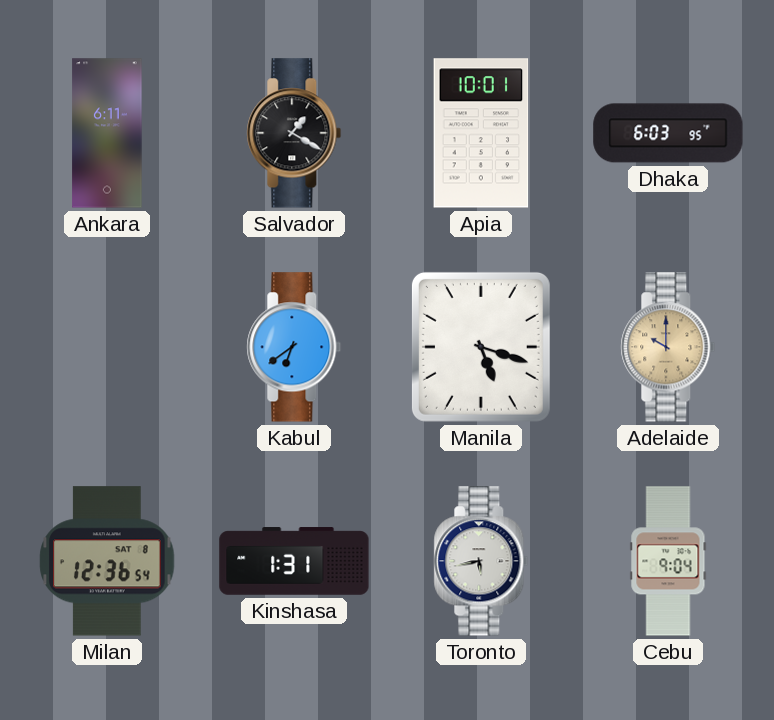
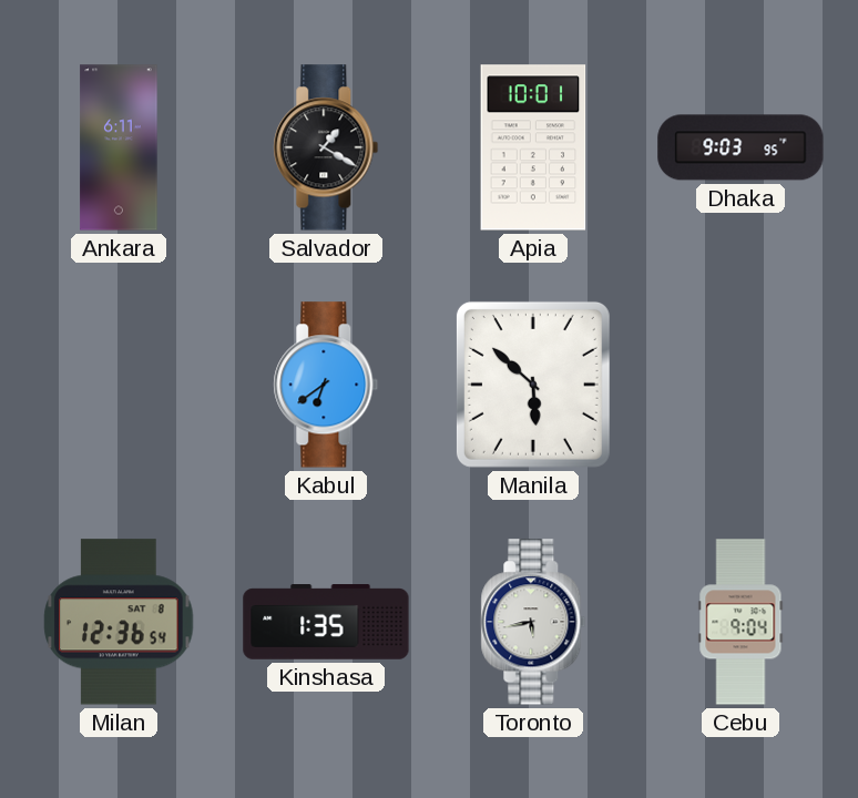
Dhaka: 6:03 -> 9:03 (740, 147)
Manila: 5:18 -> 5:52 (533, 385)
Adelaide: 10:00 -> none (668, 347)
Kinshasa: 1:31 -> 1:35 (326, 622)
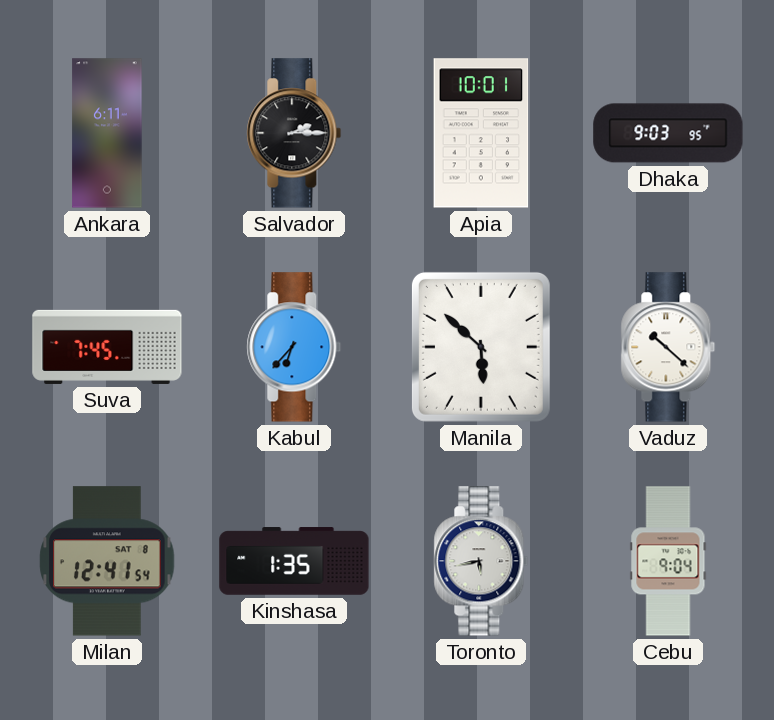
Salvador: 1:20 -> 2:15 (294, 133)
Suva: none -> 7:45 (107, 347)
Kabul: 6:39 -> 6:37 (294, 347)
Vaduz: none -> 10:22 (668, 347)
Milan: 12:36 -> 12:41 (107, 561)
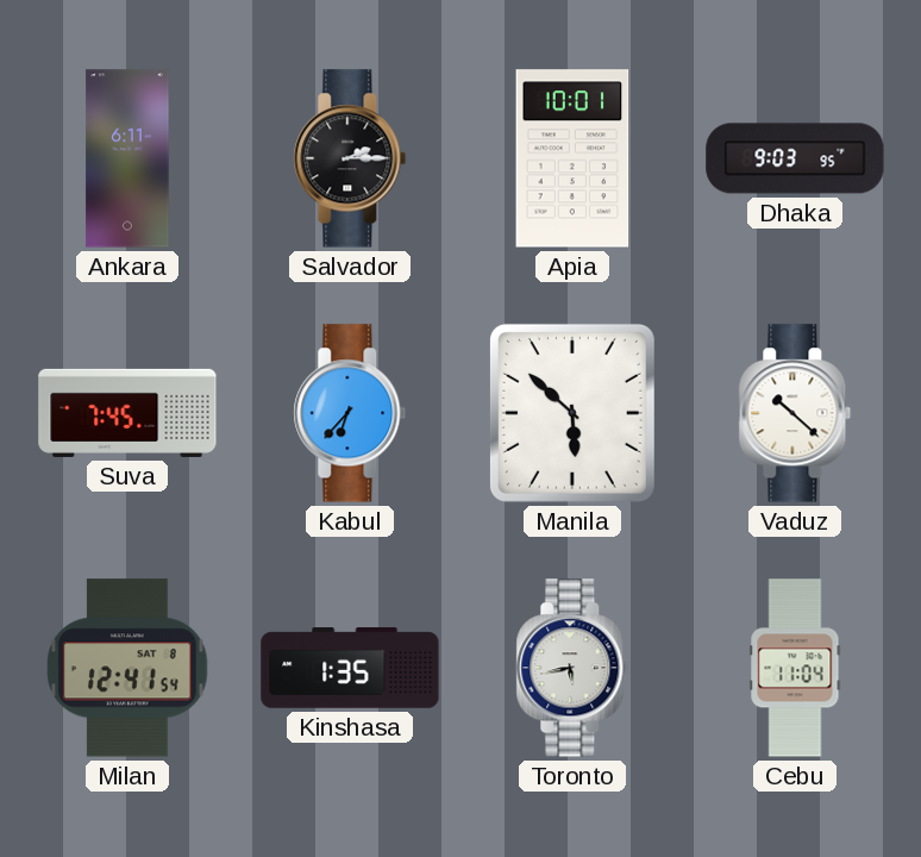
Cebu: 9:04 -> 11:04 (795, 668)
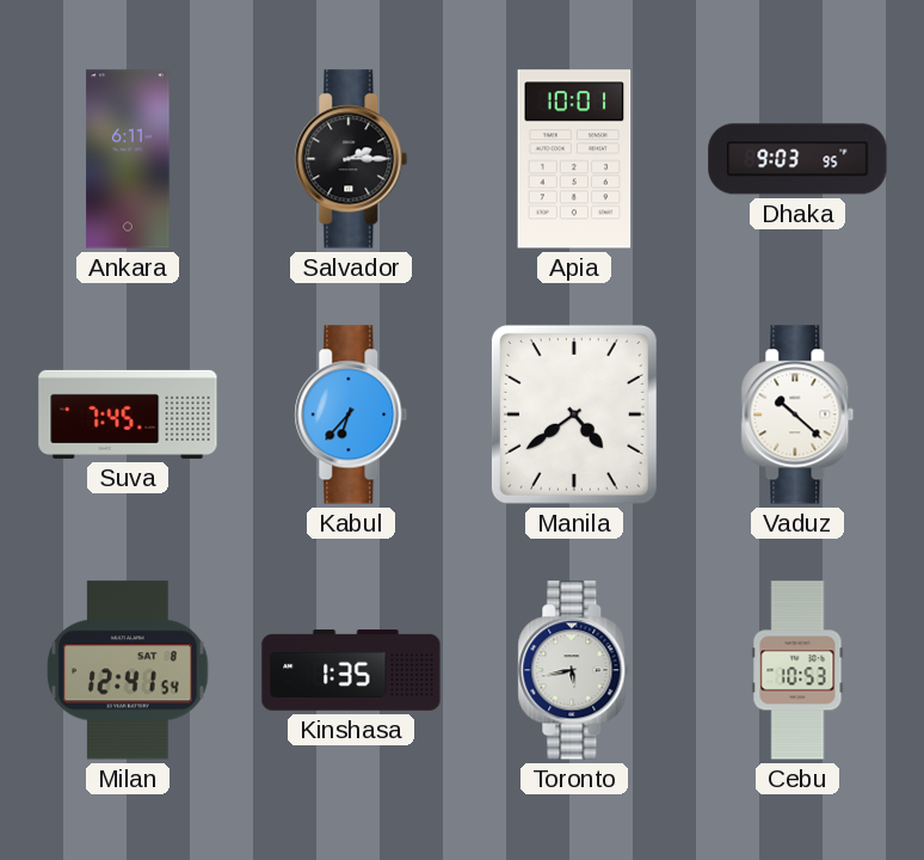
Manila: 5:52 -> 4:39 (574, 414)
Cebu: 11:04 -> 10:53 (797, 670)
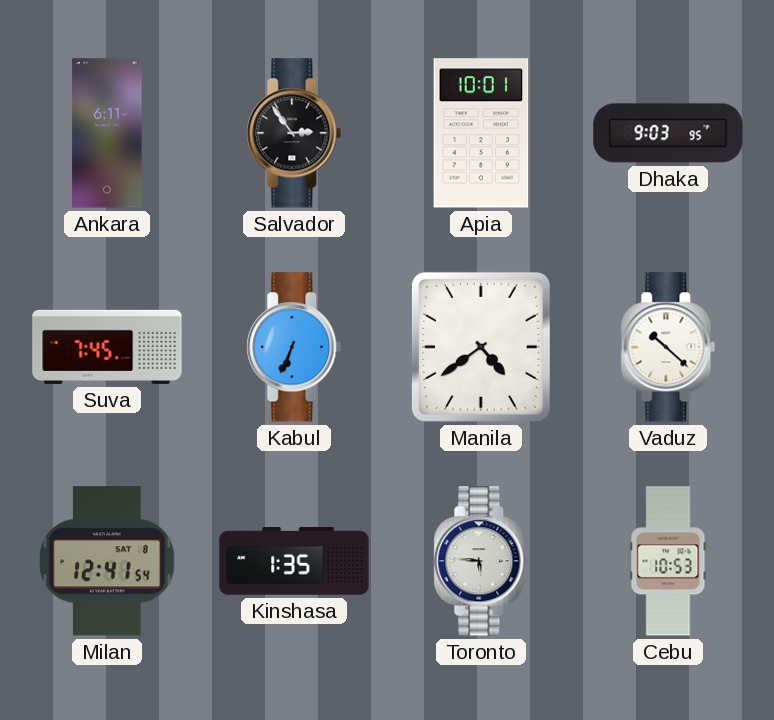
Salvador: 2:15 -> 2:54 (294, 133)
Kabul: 6:37 -> 6:34 (294, 347)
Toronto: 5:43 -> 5:46 (481, 561)
